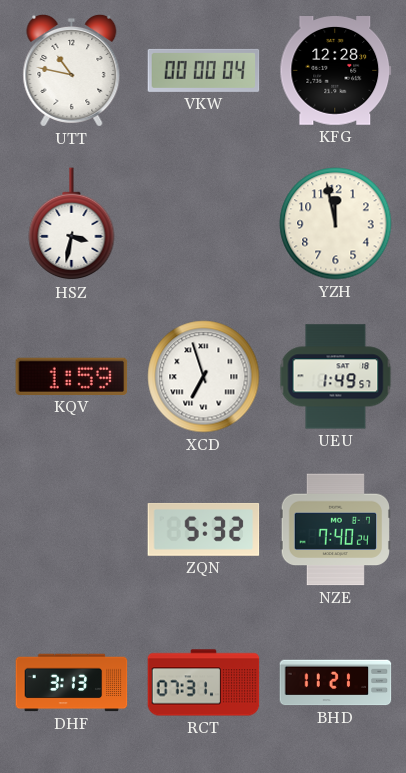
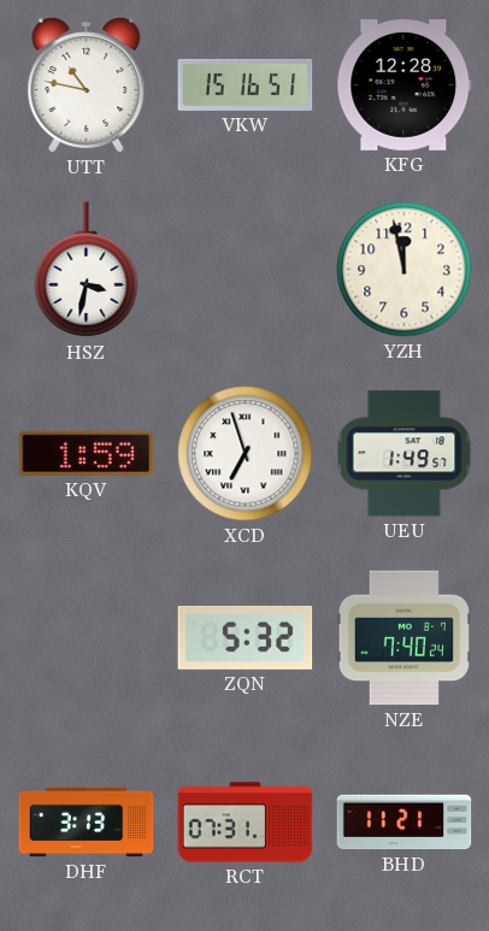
VKW: 00:00 -> 15:16 (246, 84)
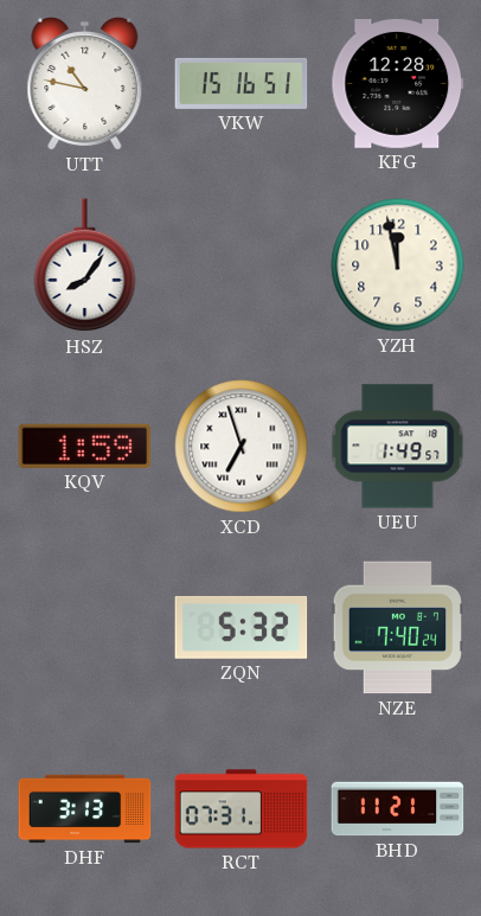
HSZ: 3:32 -> 8:06 (85, 265)
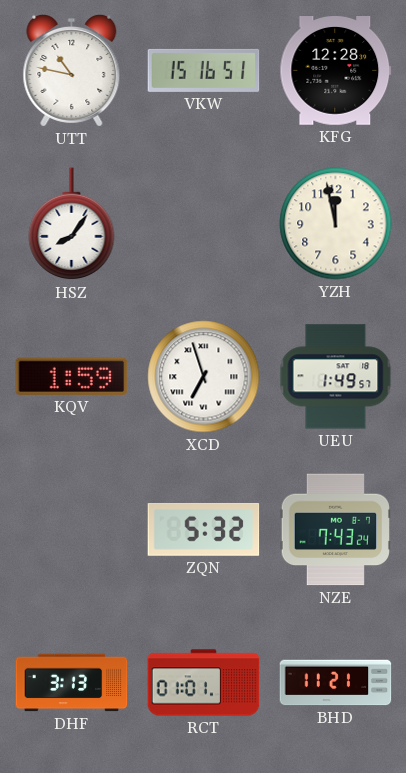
NZE: 7:40 -> 7:43 (335, 530)
RCT: 07:31 -> 01:01 (204, 683)
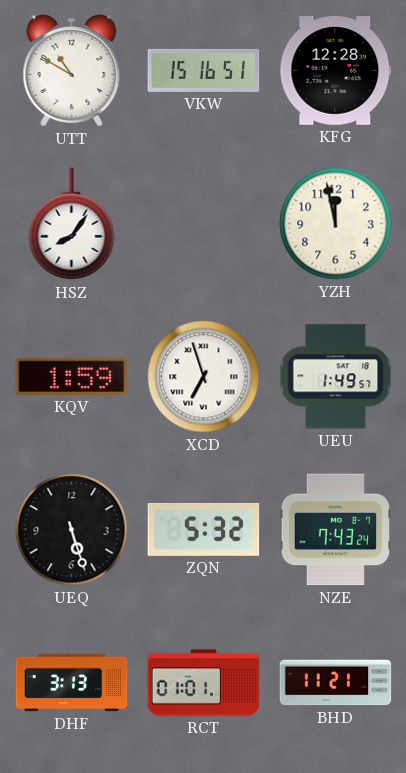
UTT: 10:47 -> 10:50 (72, 70)
UEQ: none -> 5:27 (72, 530)
